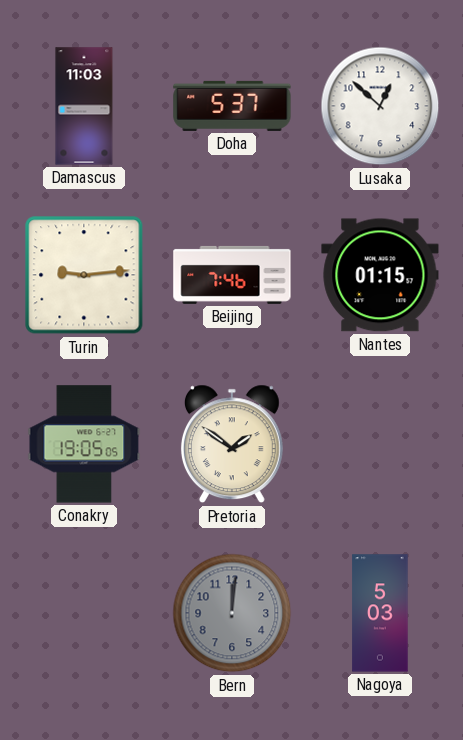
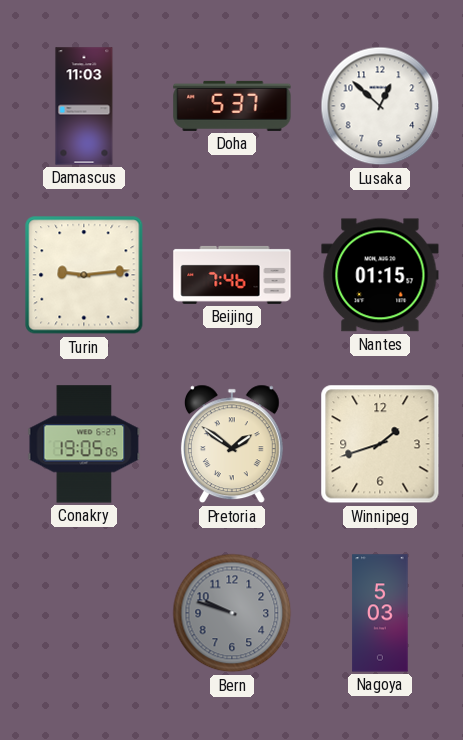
Winnipeg: none -> 1:42 (380, 444)
Bern: 12:01 -> 9:48 (232, 613)
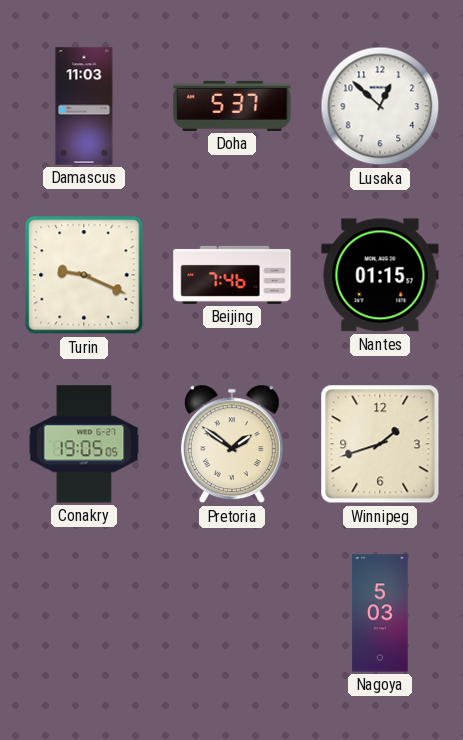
Turin: 9:14 -> 9:19 (84, 275)
Bern: 9:48 -> none (232, 613)
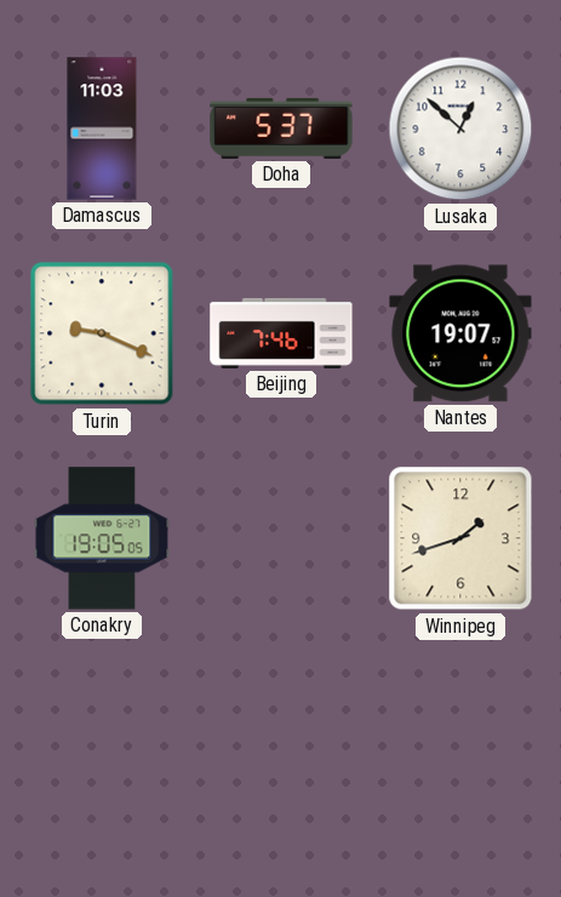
Nantes: 01:15 -> 19:07 (460, 333)
Pretoria: 1:51 -> none (232, 444)
Nagoya: 5:03 -> none (380, 613)
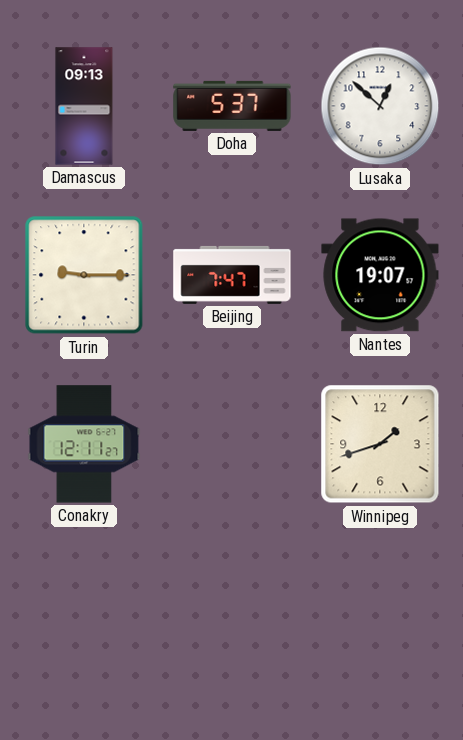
Damascus: 11:03 -> 09:13 (84, 106)
Turin: 9:19 -> 9:15 (84, 275)
Beijing: 7:46 -> 7:47 (232, 275)
Conakry: 19:05 -> 12:11 (84, 444)
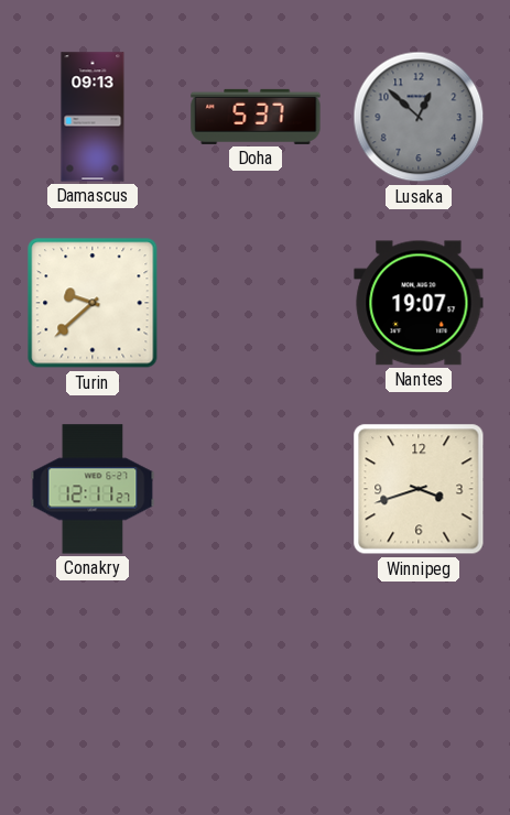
Lusaka dial: white -> grey (419, 117)
Turin: 9:15 -> 9:38 (93, 303)
Beijing: 7:47 -> none (232, 275)
Winnipeg: 1:42 -> 3:42 (419, 489)
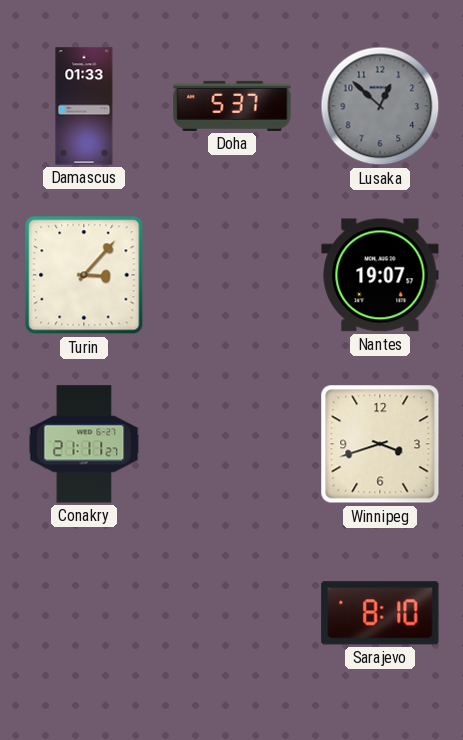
Damascus: 09:13 -> 01:33 (84, 106)
Turin: 9:38 -> 3:07 (84, 275)
Conakry: 12:11 -> 21:11 (84, 444)
Sarajevo: none -> 8:10 (380, 613)
